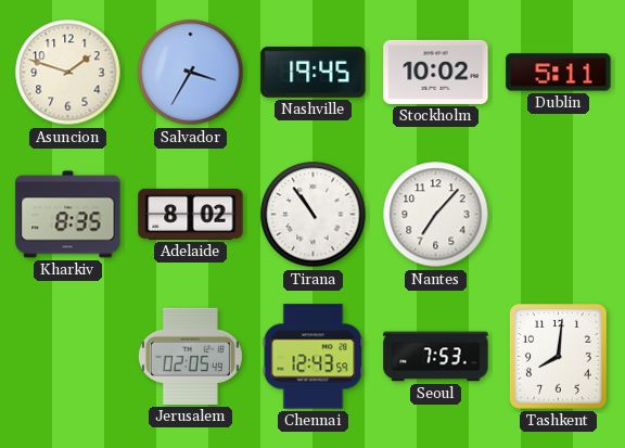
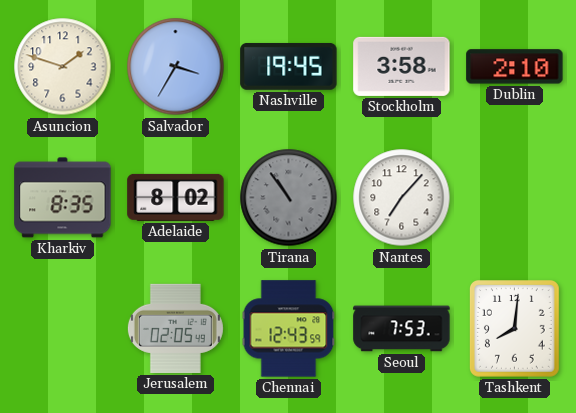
Stockholm: 10:02 -> 3:58 (402, 66)
Dublin: 5:11 -> 2:10 (515, 67)
Tirana dial: white -> grey (289, 198)
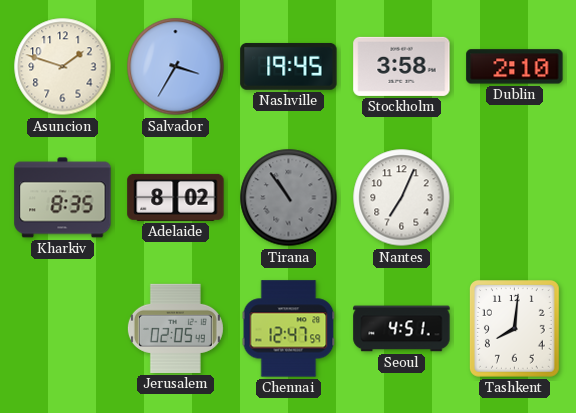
Nantes: 7:07 -> 7:04 (402, 198)
Chennai: 12:43 -> 12:47 (289, 329)
Seoul: 7:53 -> 4:51 (402, 329)
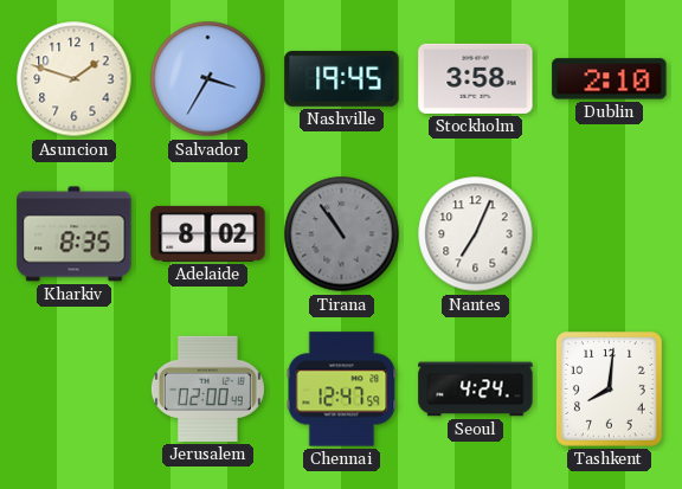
Jerusalem: 02:05 -> 02:00 (207, 388)
Seoul: 4:51 -> 4:24 (476, 390)
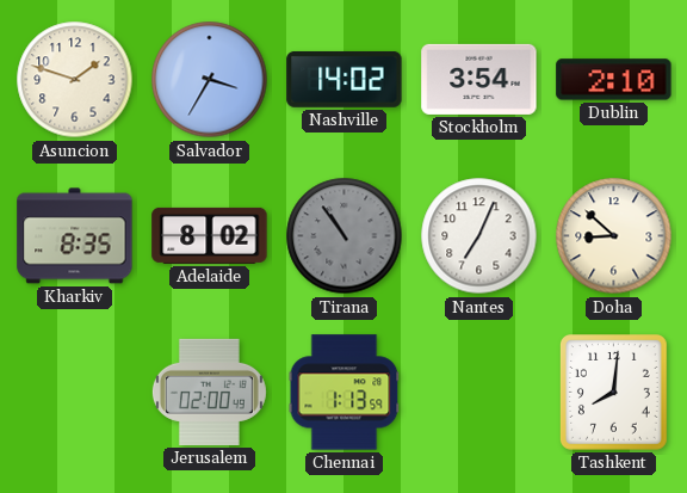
Nashville: 19:45 -> 14:02 (345, 79)
Stockholm: 3:58 -> 3:54 (479, 79)
Doha: none -> 8:52 (614, 236)
Chennai: 12:47 -> 1:13 (345, 393)
Seoul: 4:24 -> none (476, 390)
